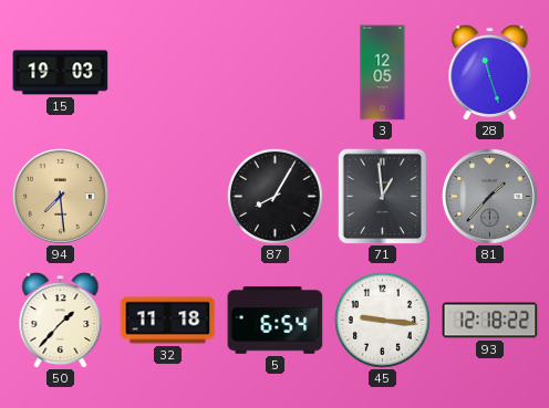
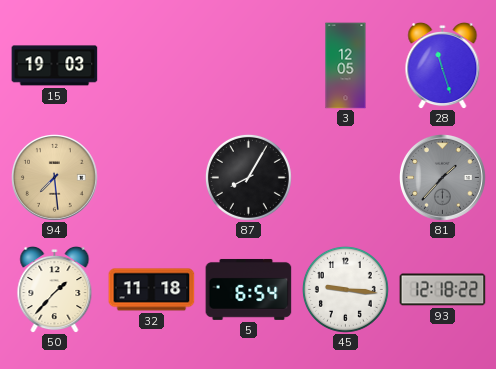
71: 12:59 -> none (383, 196)
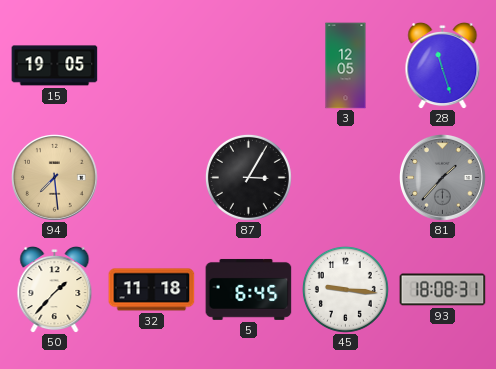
15: 19:03 -> 19:05 (55, 66)
87: 8:05 -> 3:05 (248, 177)
5: 6:54 -> 6:45 (249, 289)
93: 12:18 -> 18:08 (443, 290)
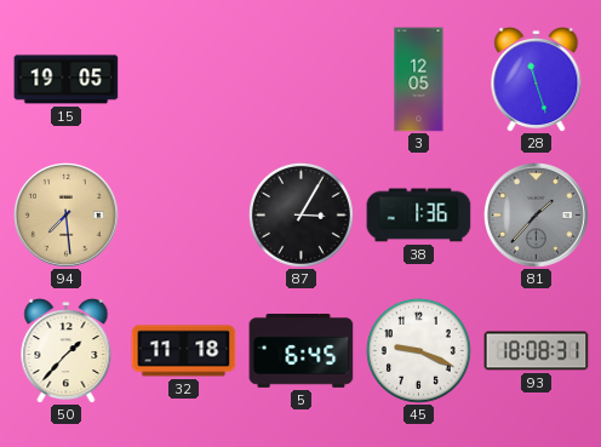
38: none -> 1:36 (419, 216)
45: 9:16 -> 9:19 (418, 350)
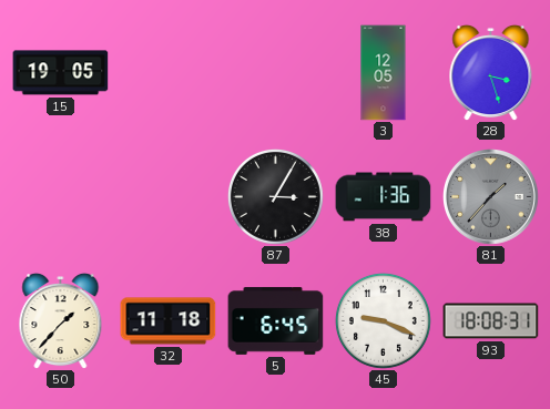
28: 11:27 -> 3:27 (491, 72)
94: 7:29 -> none (67, 216)
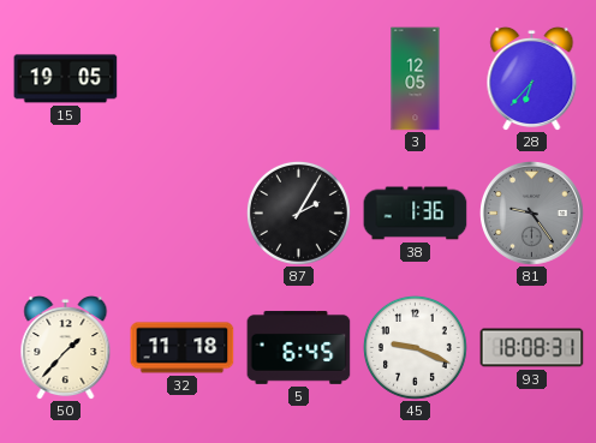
28: 3:27 -> 6:37 (532, 78)
87: 3:05 -> 2:05 (298, 212)
81: 1:37 -> 9:24 (532, 214)
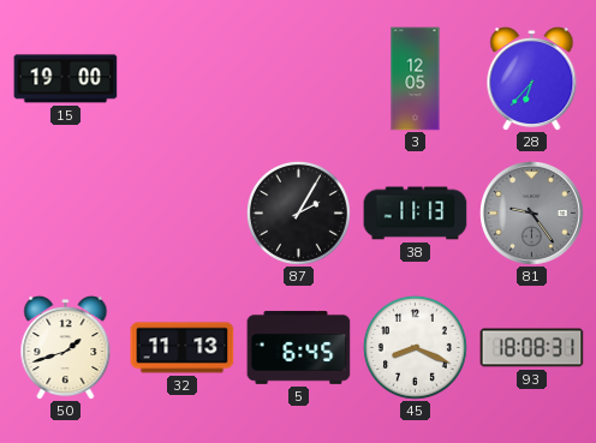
15: 19:05 -> 19:00 (66, 79)
38: 1:36 -> 11:13 (416, 214)
50: 1:37 -> 1:42 (66, 347)
32: 11:18 -> 11:13 (183, 348)
45: 9:19 -> 8:19 (415, 347)
